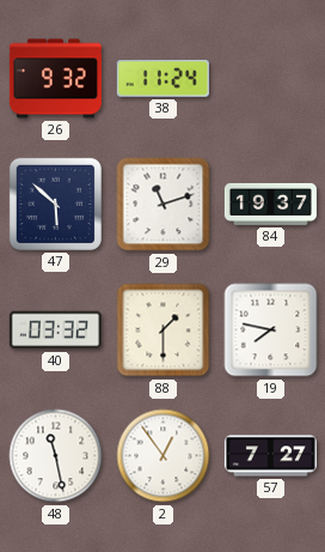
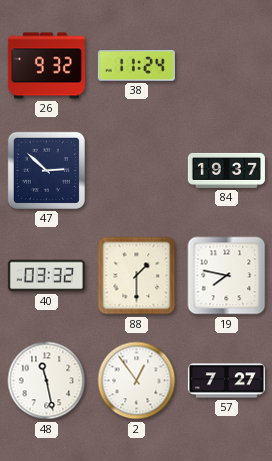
47: 5:52 -> 2:52 (46, 170)
29: 11:12 -> none (164, 205)
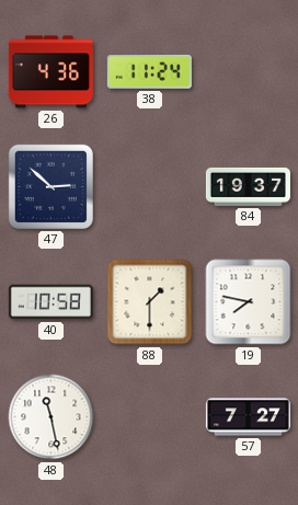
26: 9:32 -> 4:36 (50, 72)
40: 03:32 -> 10:58 (50, 302)
2: 12:54 -> none (137, 381)
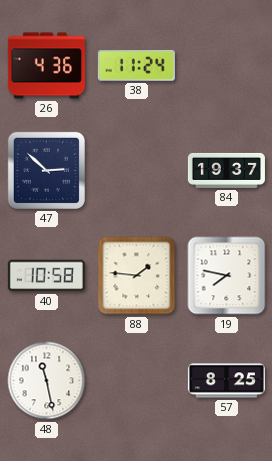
88: 1:30 -> 1:46 (137, 276)
57: 7:27 -> 8:25 (226, 381)
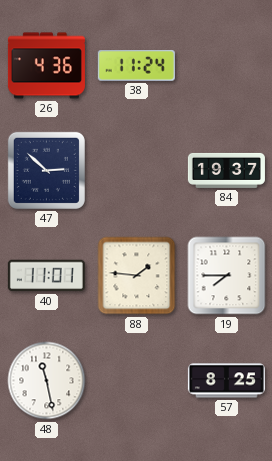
40: 10:58 -> 11:01 (46, 276)
19: 7:47 -> 7:45 (227, 276)
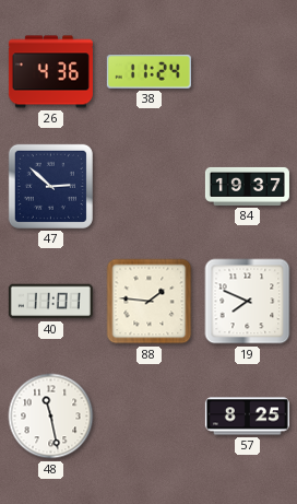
19: 7:45 -> 7:49 (248, 302)
